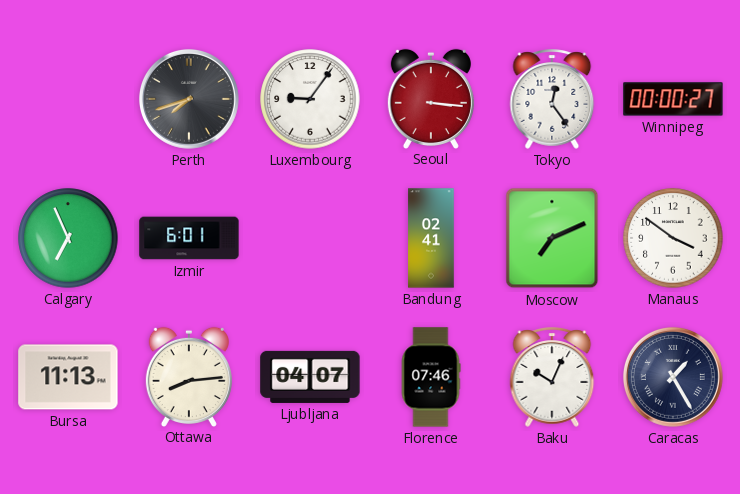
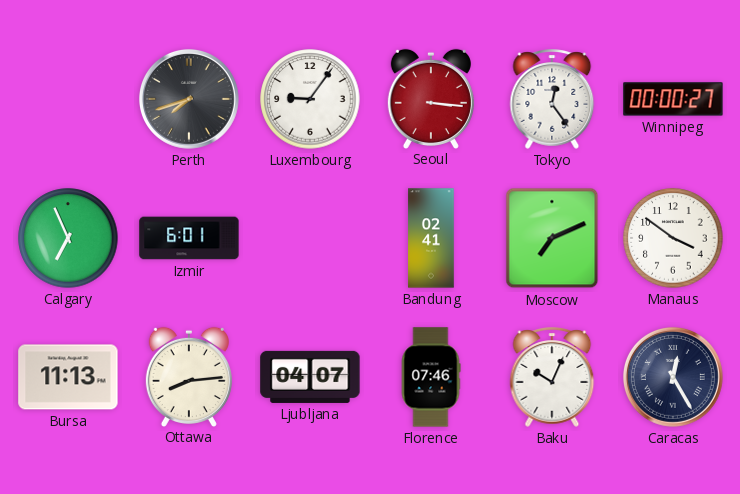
Caracas: 1:25 -> 12:25 (673, 377)
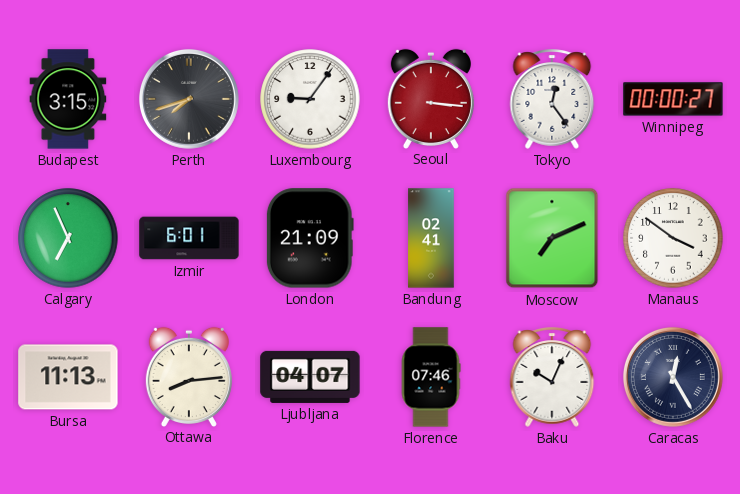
Budapest: none -> 3:15 (68, 99)
London: none -> 21:09 (310, 238)
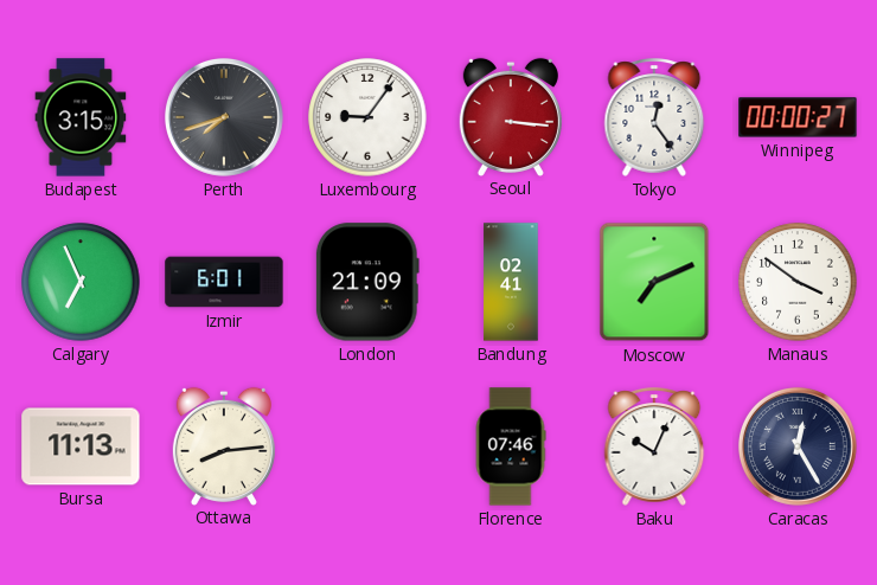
Ljubljana: 04:07 -> none (310, 377)
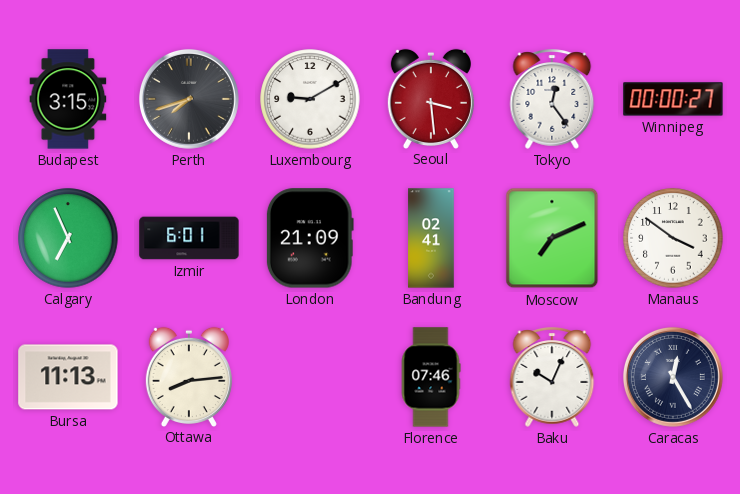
Luxembourg: 9:06 -> 9:10 (310, 99)
Seoul: 3:16 -> 3:29 (431, 98)
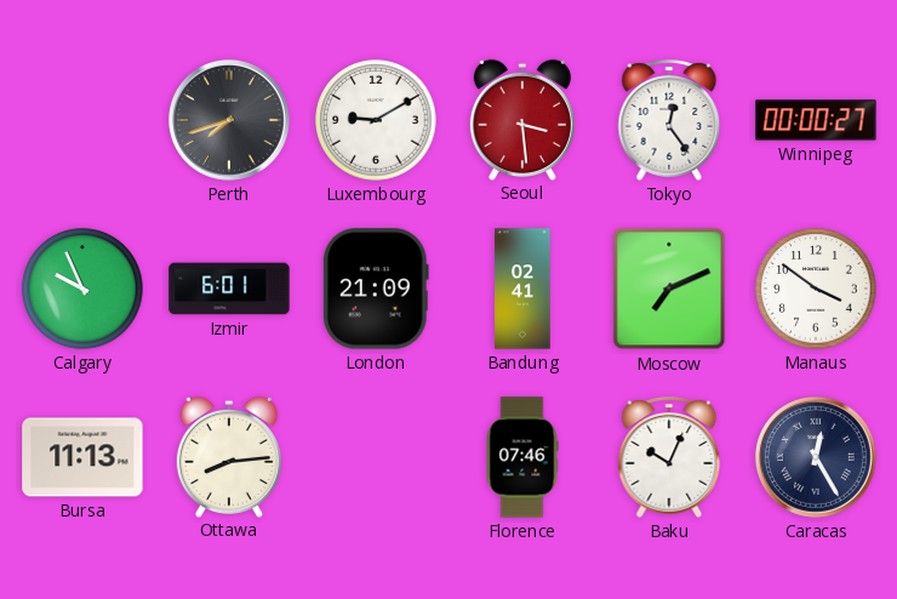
Budapest: 3:15 -> none (68, 99)
Calgary: 6:56 -> 9:56 (82, 289)
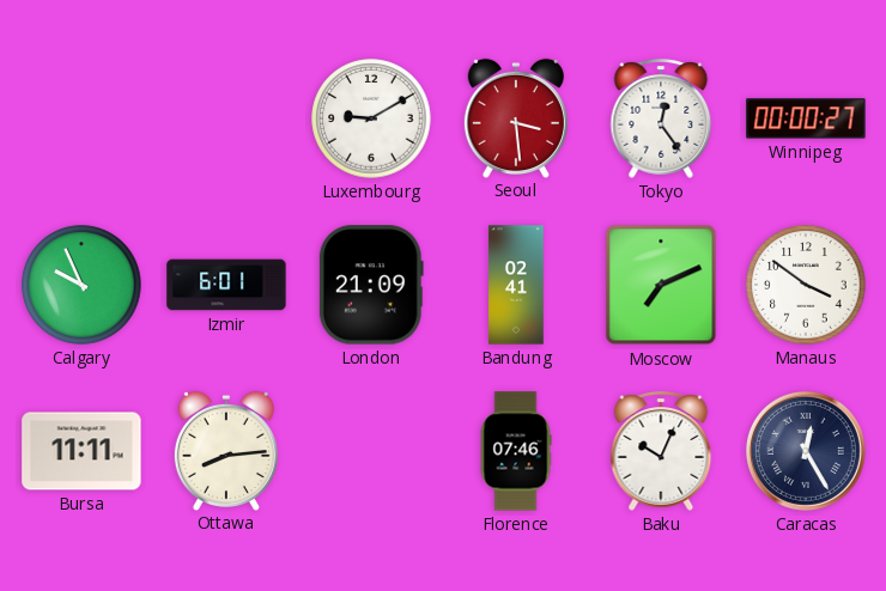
Perth: 7:42 -> none (229, 120)
Bursa: 11:13 -> 11:11 (81, 451)
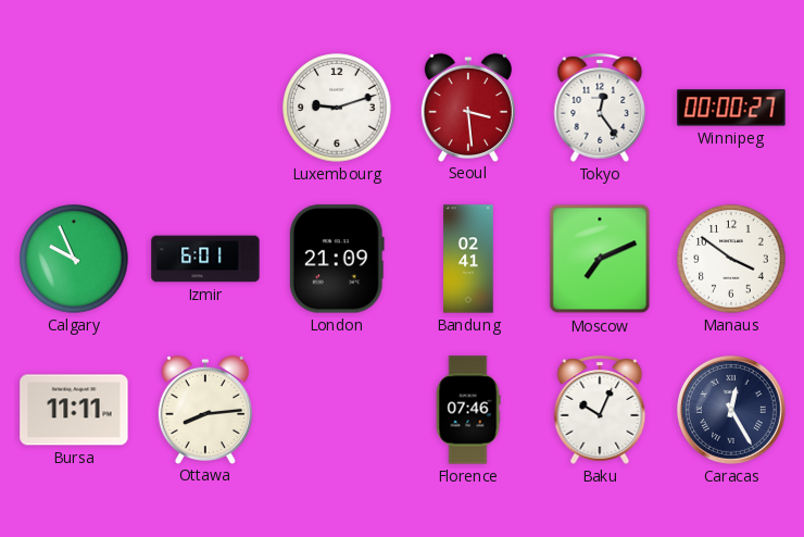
Luxembourg: 9:10 -> 9:12 (337, 108)
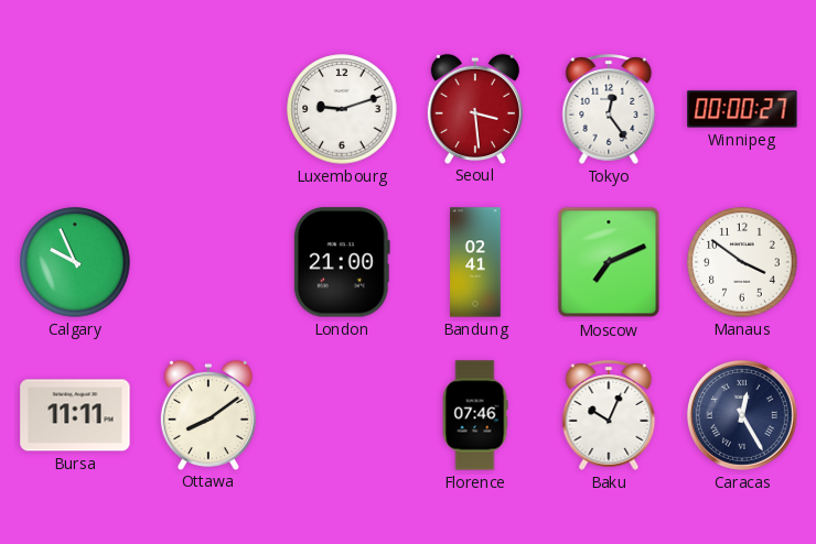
Izmir: 6:01 -> none (205, 259)
London: 21:09 -> 21:00 (342, 262)
Ottawa: 8:14 -> 8:09 (208, 414)
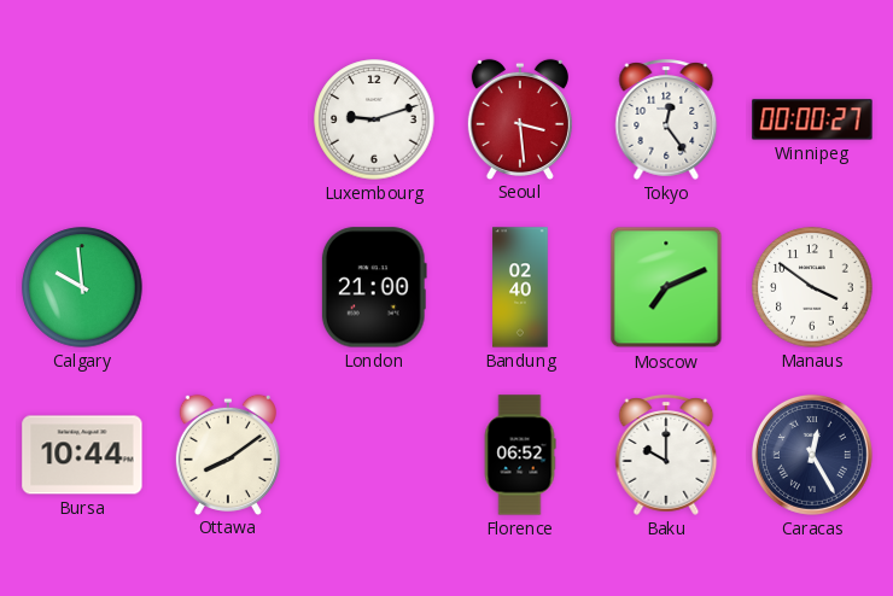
Calgary: 9:56 -> 9:59 (82, 287)
Bandung: 02:41 -> 02:40 (520, 287)
Bursa: 11:11 -> 10:44 (82, 455)
Florence: 07:46 -> 06:52 (520, 455)
Baku: 10:04 -> 10:00 (666, 455)
